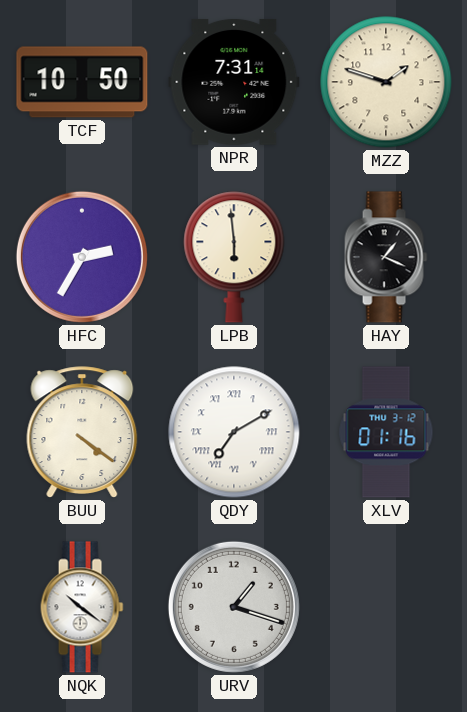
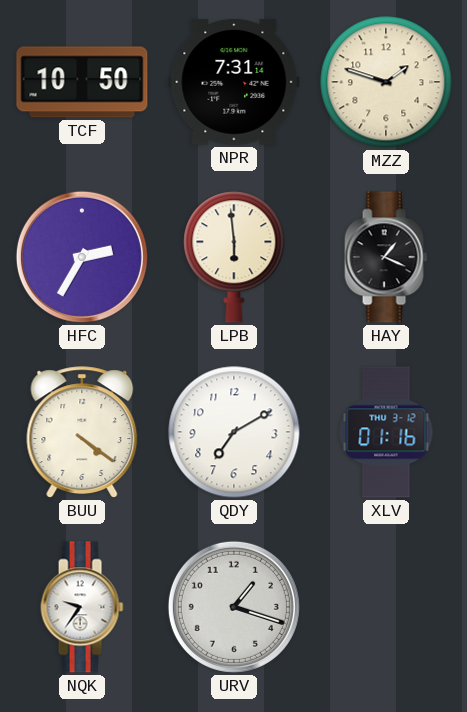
QDY numerals: Roman -> Arabic (234, 432)
NQK: 10:21 -> 9:36 (82, 607)
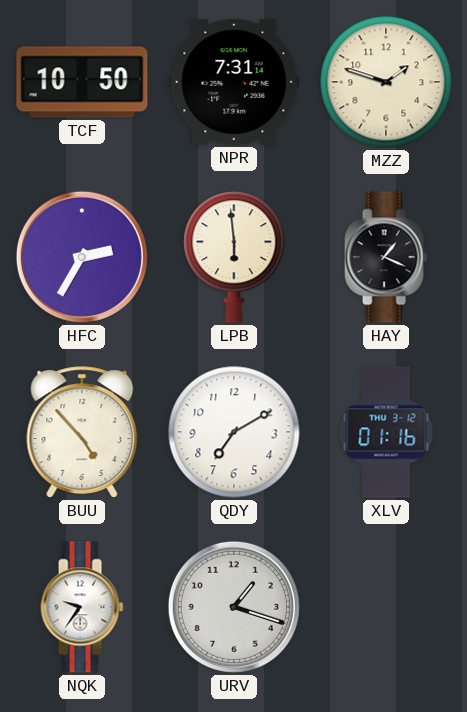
BUU: 4:21 -> 4:53 (82, 432)
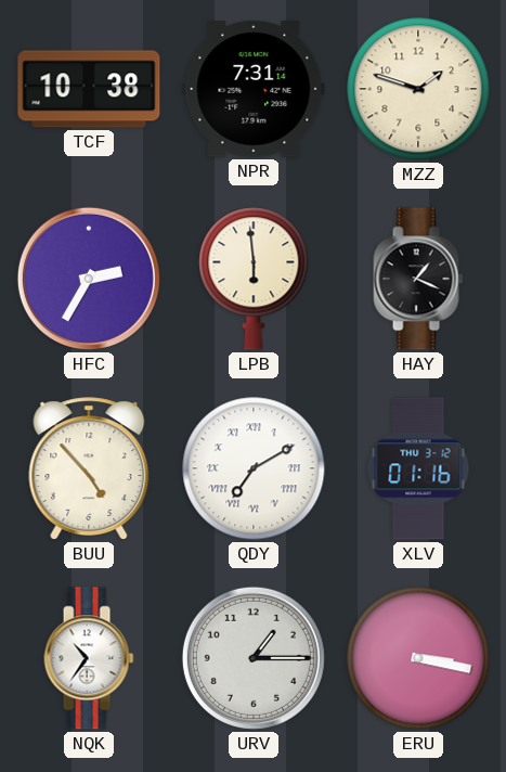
TCF: 10:50 -> 10:38 (89, 89)
QDY numerals: Arabic -> Roman (254, 468)
NQK: 9:36 -> 10:36 (89, 658)
URV: 1:18 -> 1:15 (254, 658)
ERU: none -> 3:17 (418, 658)
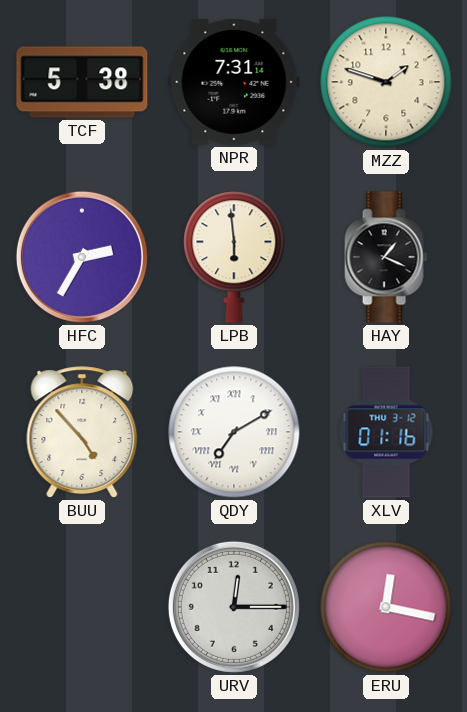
TCF: 10:38 -> 5:38 (82, 82)
NQK: 10:36 -> none (89, 658)
URV: 1:15 -> 12:15 (234, 607)
ERU: 3:17 -> 12:17 (386, 607)
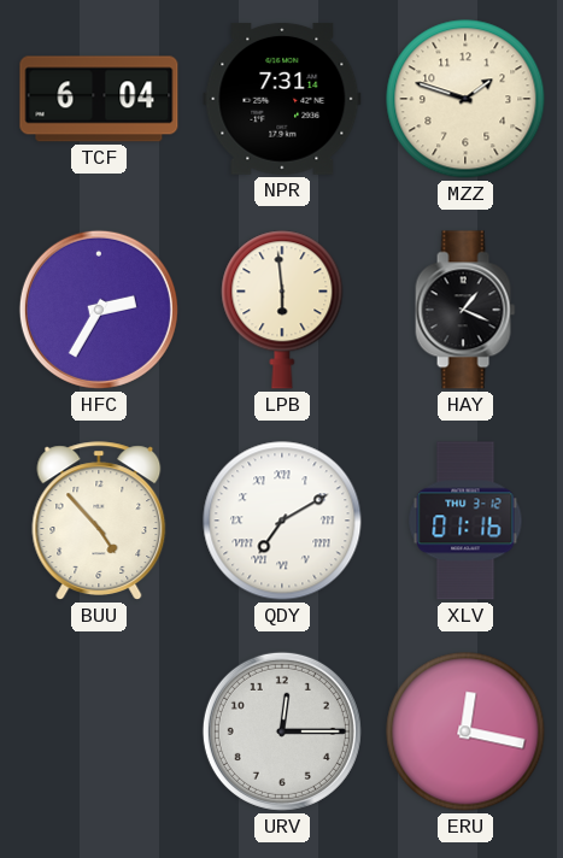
TCF: 5:38 -> 6:04 (99, 99)
